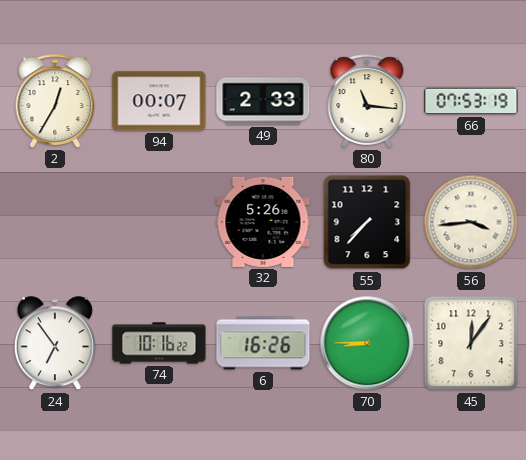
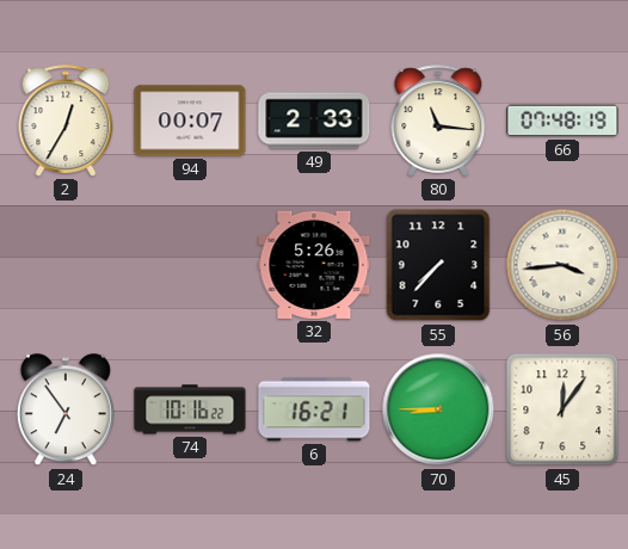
66: 07:53 -> 07:48 (562, 121)
6: 16:26 -> 16:21 (314, 409)
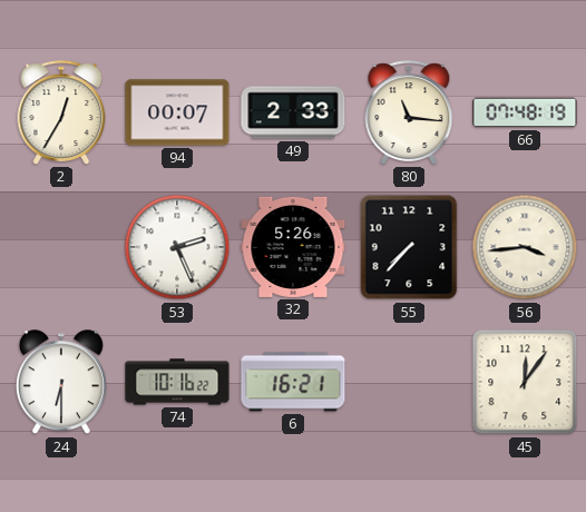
53: none -> 2:26 (177, 247)
24: 6:54 -> 6:30 (61, 383)
70: 8:45 -> none (438, 409)
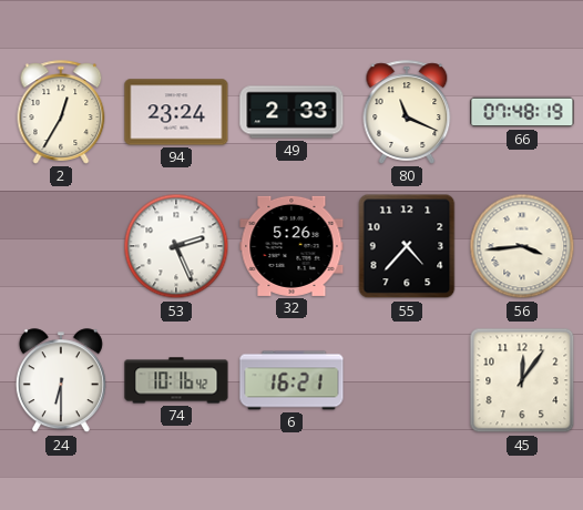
94: 00:07 -> 23:24 (176, 112)
80: 11:16 -> 11:19 (407, 112)
55: 7:37 -> 4:37 (407, 246)
74: 10:16:22 -> 10:16:42 (176, 380)
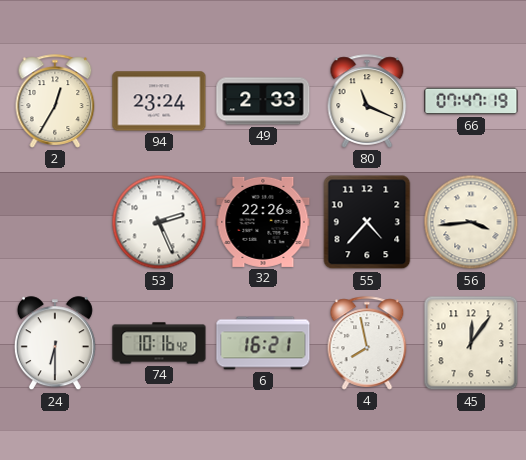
66: 07:48 -> 07:47 (471, 101)
32: 5:26 -> 22:26 (263, 222)
4: none -> 7:58 (367, 343)
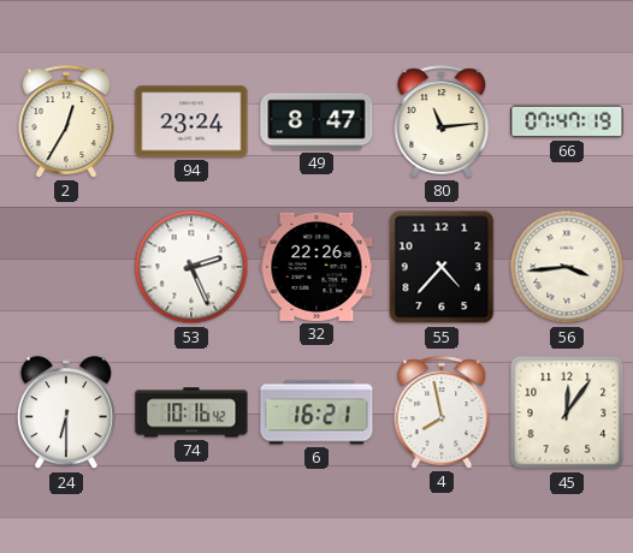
49: 2:33 -> 8:47 (316, 121)
80: 11:19 -> 11:14 (442, 121)
